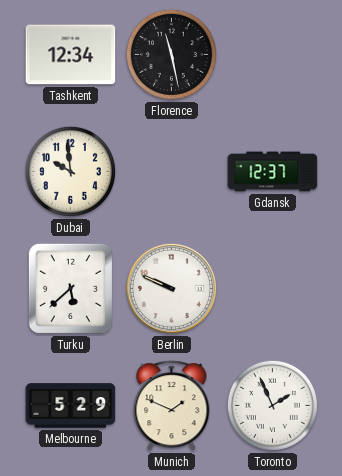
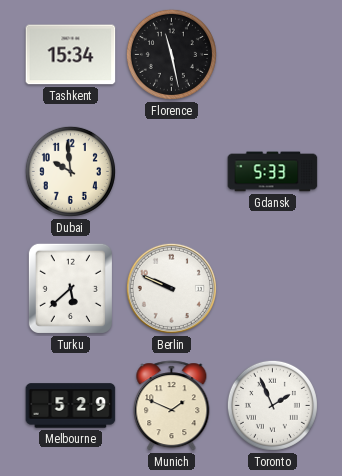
Tashkent: 12:34 -> 15:34 (71, 55)
Gdansk: 12:37 -> 5:33 (273, 172)
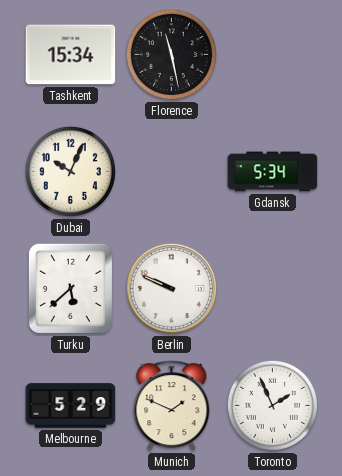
Dubai: 9:59 -> 10:04 (70, 171)
Gdansk: 5:33 -> 5:34 (273, 172)
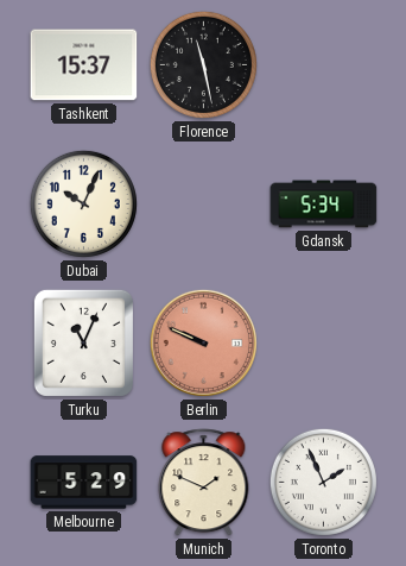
Tashkent: 15:34 -> 15:37 (84, 65)
Turku: 5:38 -> 11:04 (83, 342)
Berlin dial: white -> salmon (203, 342)
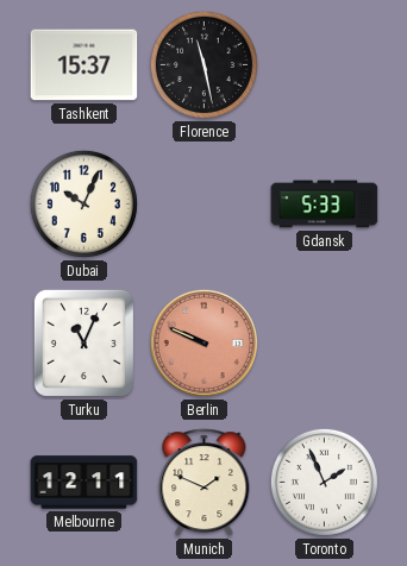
Gdansk: 5:34 -> 5:33 (325, 205)
Melbourne: 5:29 -> 12:11 (84, 483)
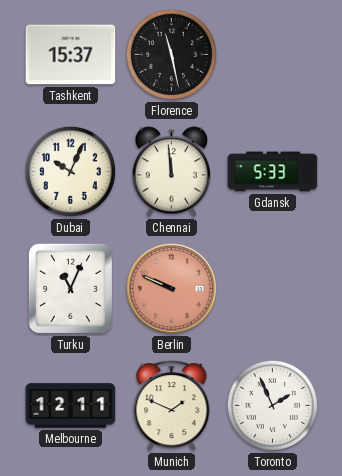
Chennai: none -> 11:59 (171, 172)
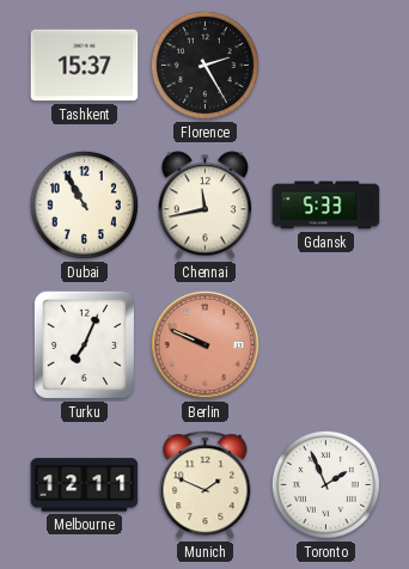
Florence: 11:28 -> 2:25 (204, 65)
Dubai: 10:04 -> 10:55 (84, 204)
Chennai: 11:59 -> 11:43 (204, 206)
Turku: 11:04 -> 7:04 (84, 344)
